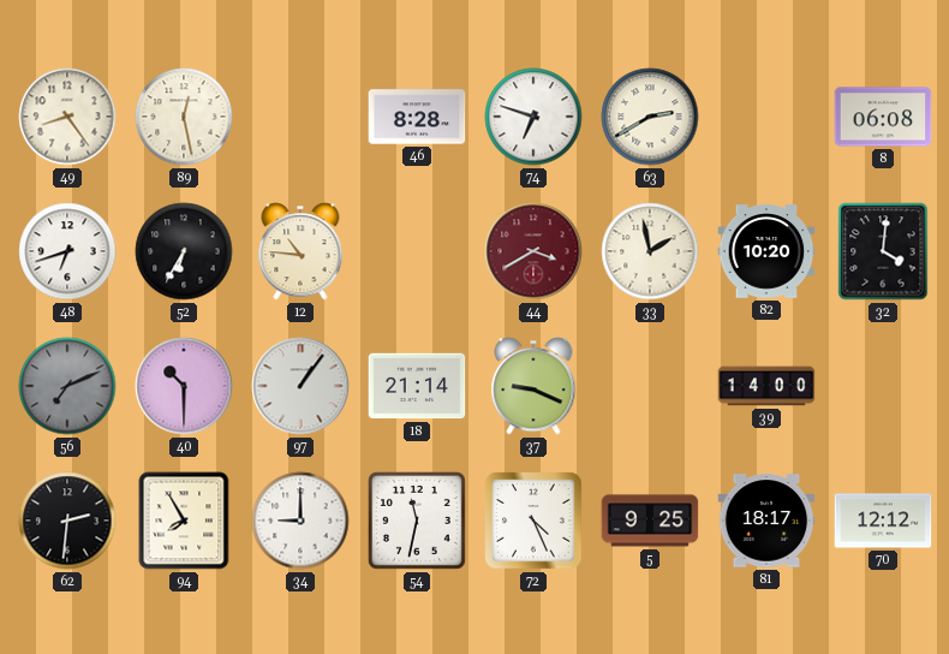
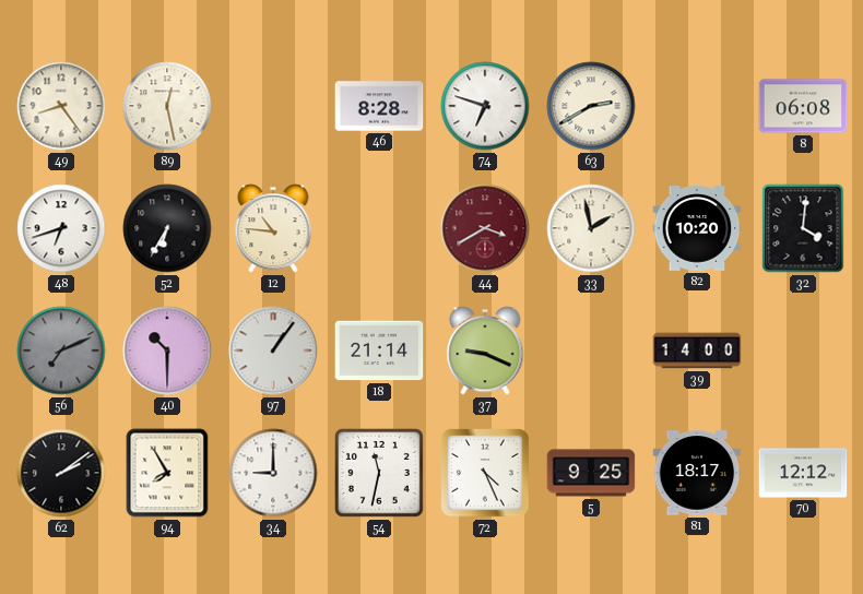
62: 2:31 -> 2:09 (61, 473)
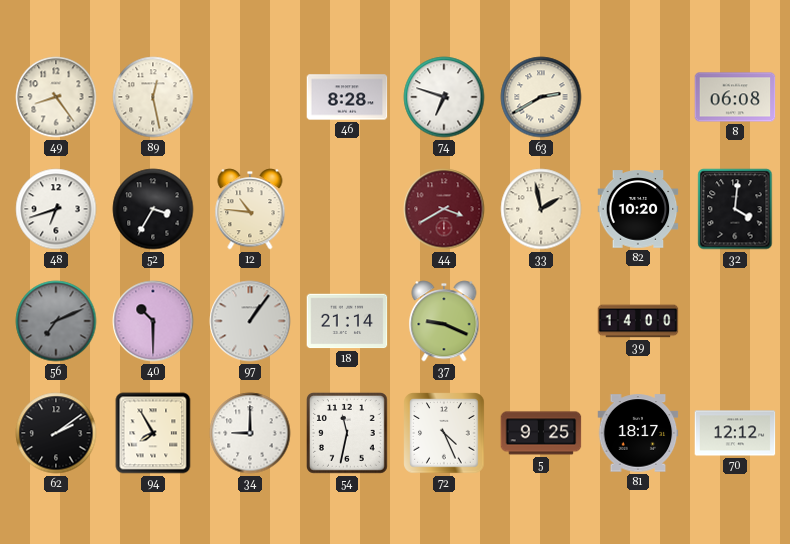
52: 6:35 -> 3:35 (153, 209)
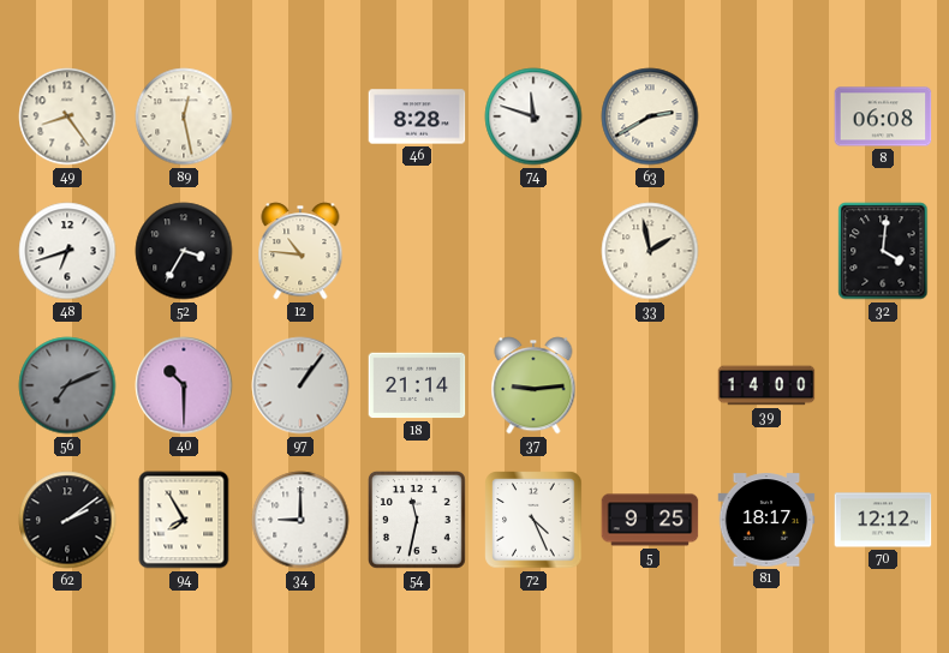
74: 6:48 -> 11:48 (533, 116)
44: 3:40 -> none (444, 209)
82: 10:20 -> none (638, 209)
37: 9:19 -> 9:14 (533, 385)
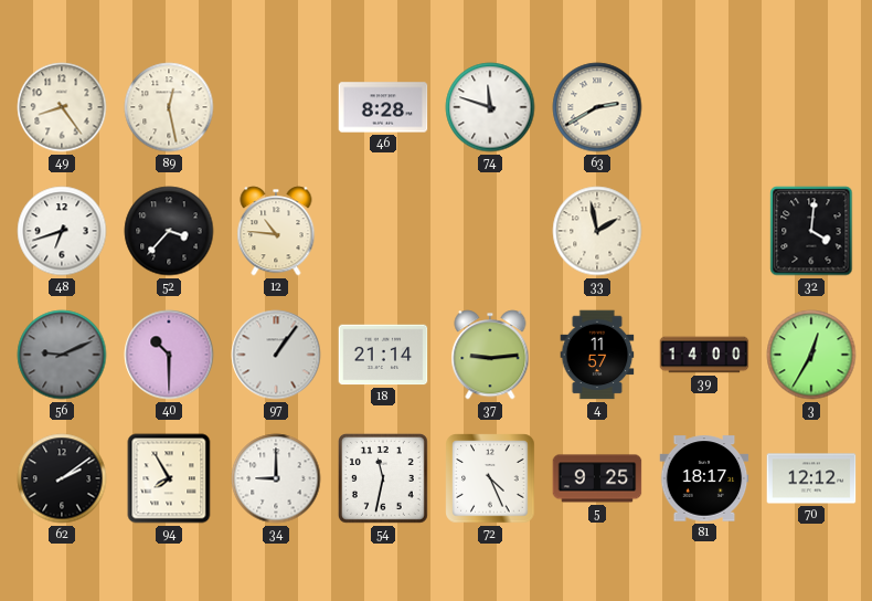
8: 06:08 -> none (883, 116)
52: 3:35 -> 3:37 (169, 231)
56: 7:11 -> 9:11 (62, 355)
4: none -> 11:57 (597, 355)
3: none -> 12:35 (811, 355)
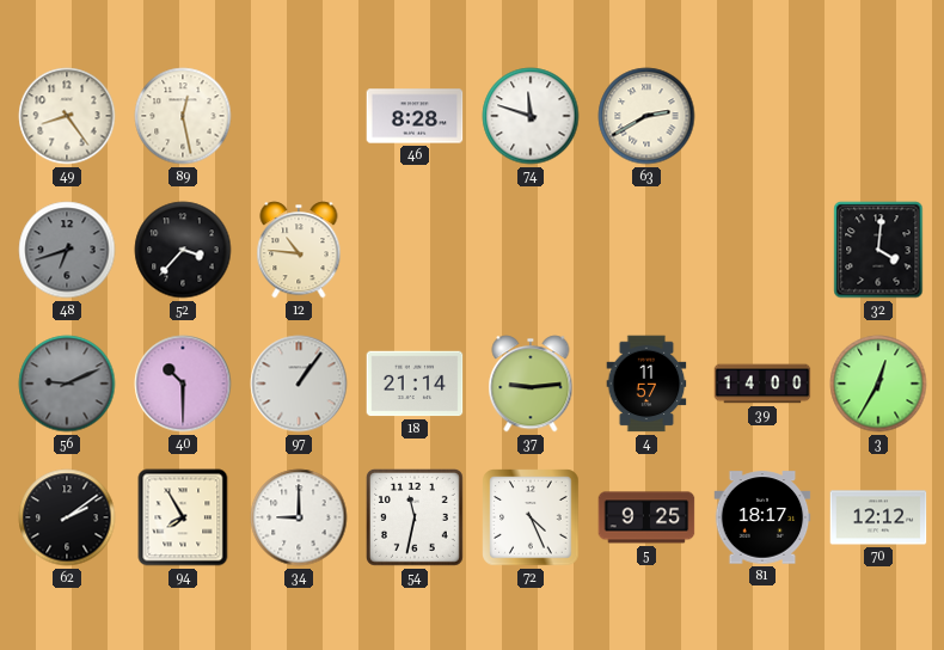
48 dial: white -> grey (67, 250)
33: 1:58 -> none (597, 231)
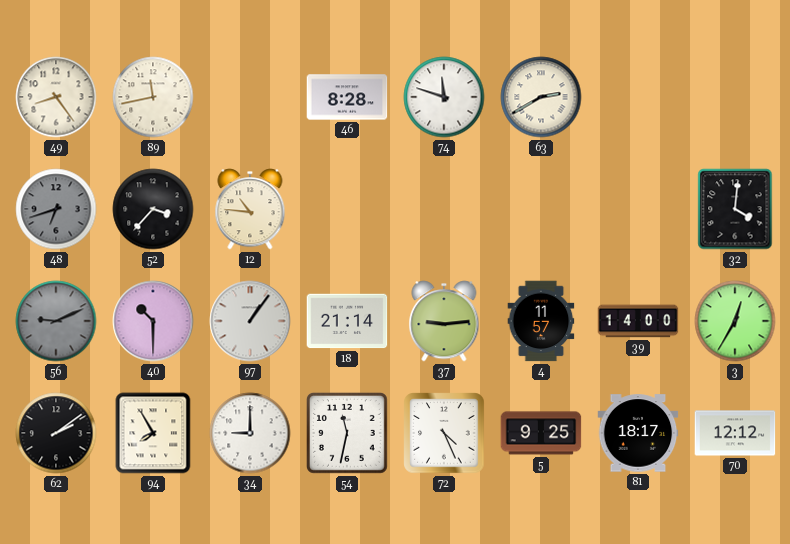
89: 12:28 -> 11:43 (153, 97)
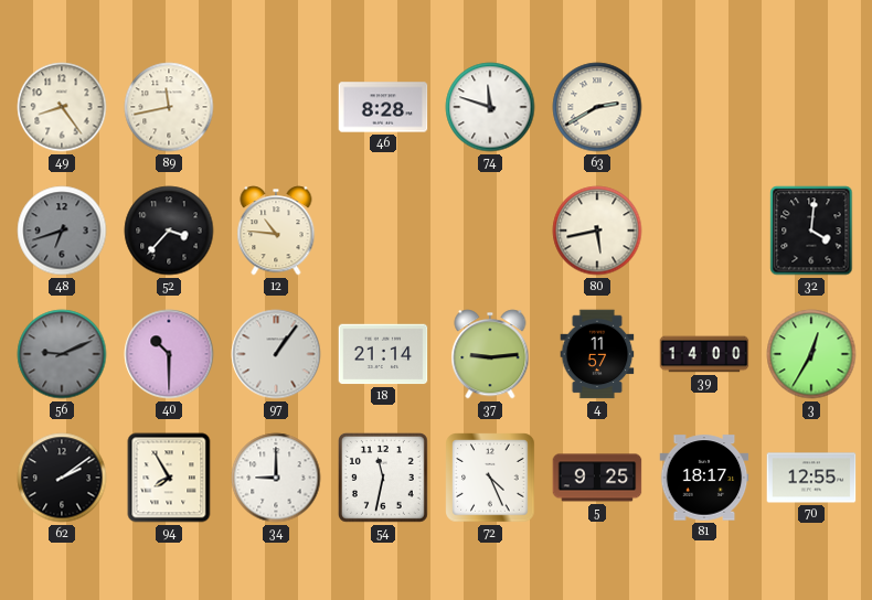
80: none -> 5:43 (597, 231)
70: 12:12 -> 12:55 (811, 478)
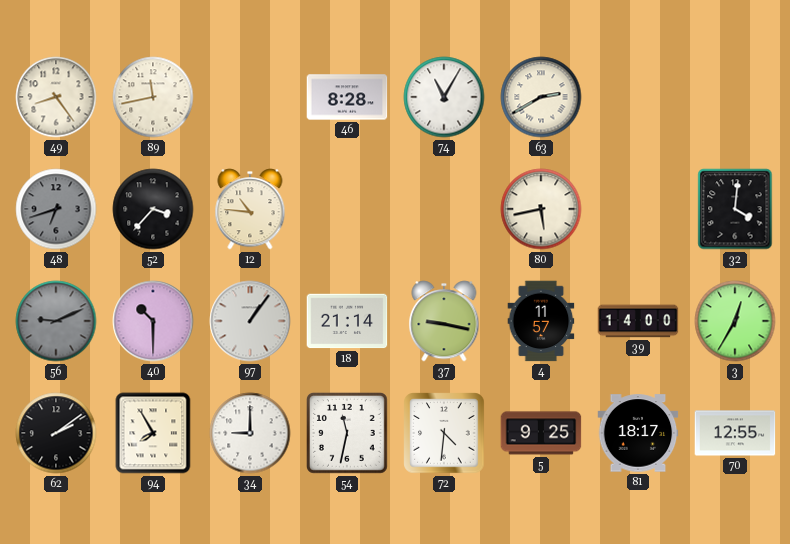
74: 11:48 -> 11:05 (444, 97)
37: 9:14 -> 9:17 (444, 321)
72: 4:26 -> 4:31 (444, 433)
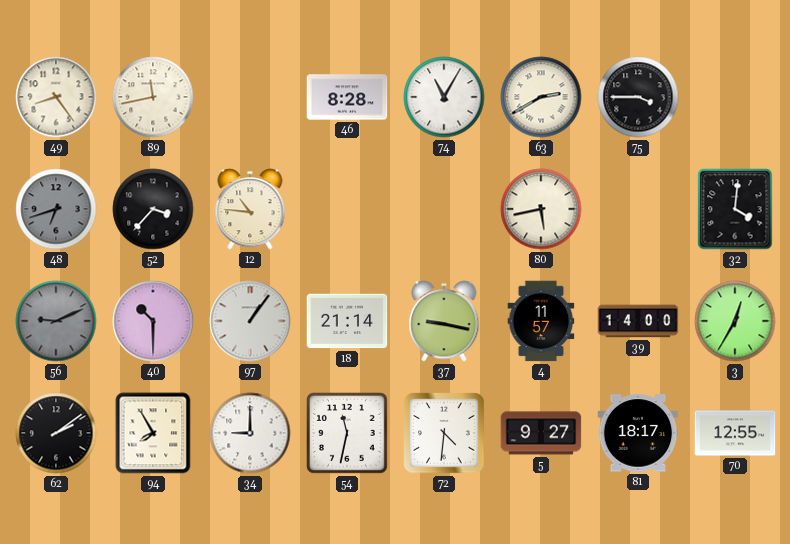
75: none -> 3:45 (638, 97)
5: 9:25 -> 9:27 (541, 433)
